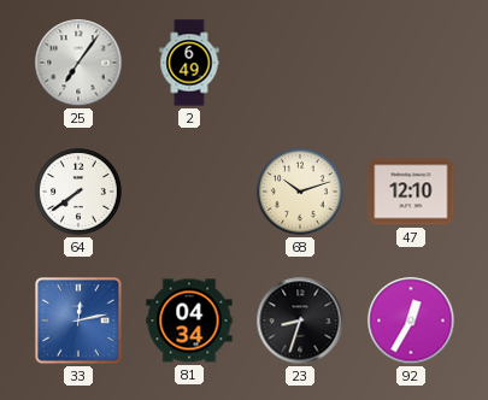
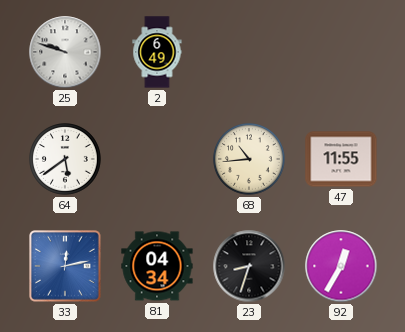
25: 7:06 -> 9:48 (65, 52)
64: 7:39 -> 5:39 (66, 160)
68: 10:12 -> 10:44 (250, 160)
47: 12:10 -> 11:55 (341, 159)
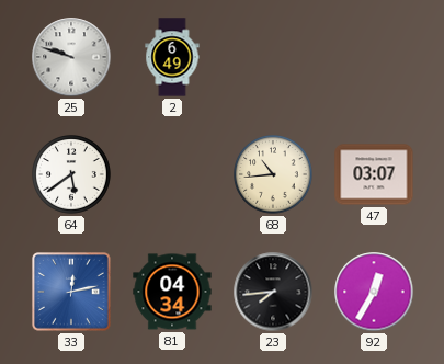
47: 11:55 -> 03:07 (374, 174)
23: 8:33 -> 7:44 (273, 292)
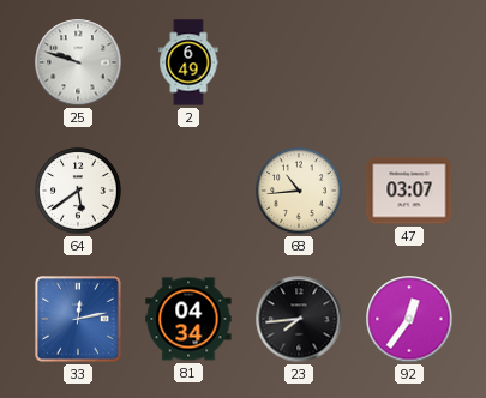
92: 12:35 -> 12:36 (409, 319)
